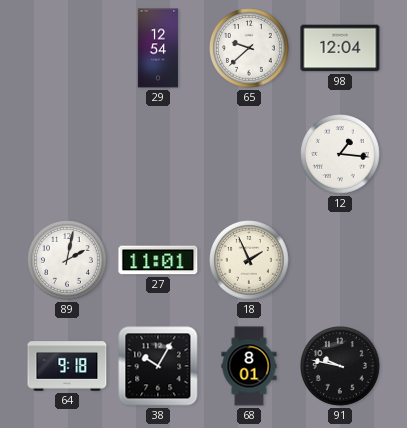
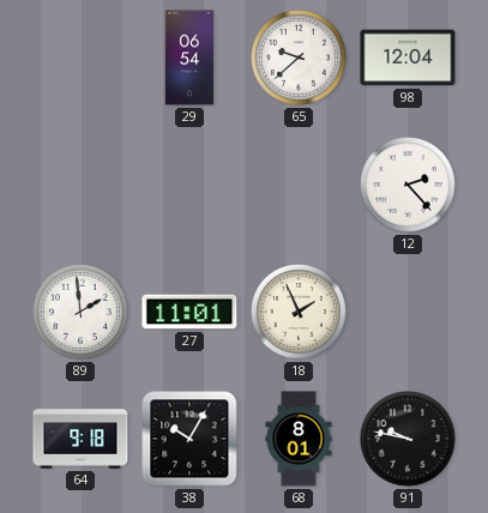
29: 12:54 -> 06:54 (189, 58)
12: 1:16 -> 2:23 (409, 186)
89: 2:02 -> 1:59 (82, 313)
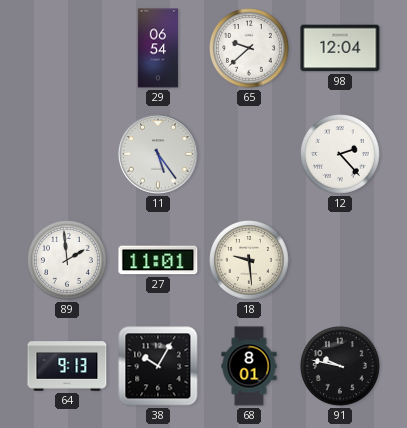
11: none -> 5:24 (158, 154)
18: 1:56 -> 9:29 (250, 261)
64: 9:18 -> 9:13 (67, 366)
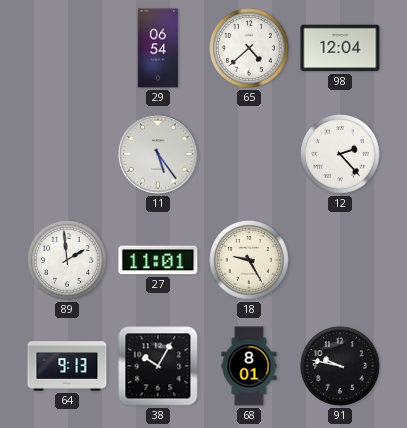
65: 9:38 -> 4:38 (250, 49)
18: 9:29 -> 9:25 (250, 261)
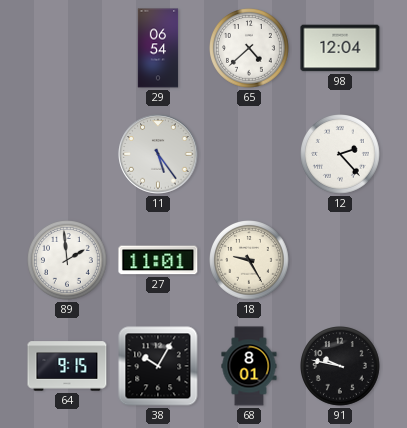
64: 9:13 -> 9:15 (67, 366)
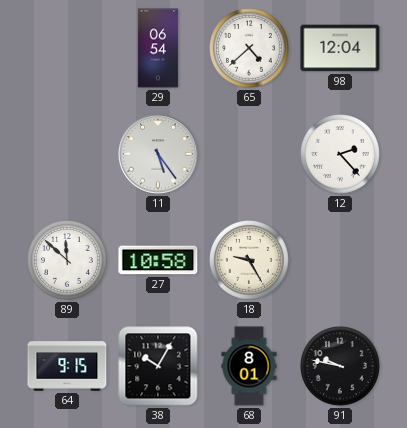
89: 1:59 -> 11:52 (68, 261)
27: 11:01 -> 10:58 (158, 260)
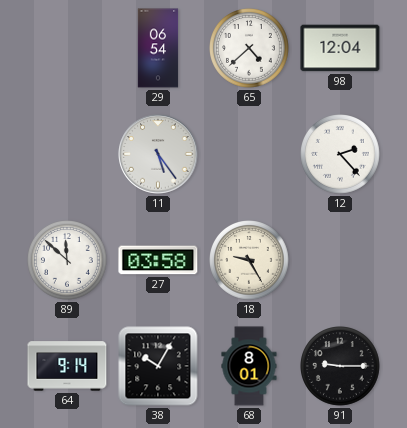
27: 10:58 -> 03:58 (158, 260)
64: 9:15 -> 9:14 (67, 366)
91: 9:47 -> 9:15 (341, 367)
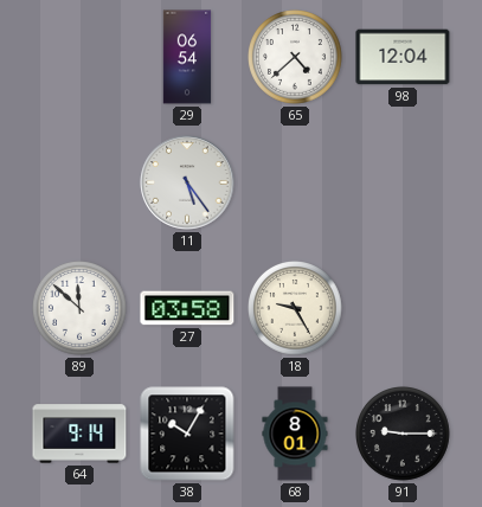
12: 2:23 -> none (341, 155)
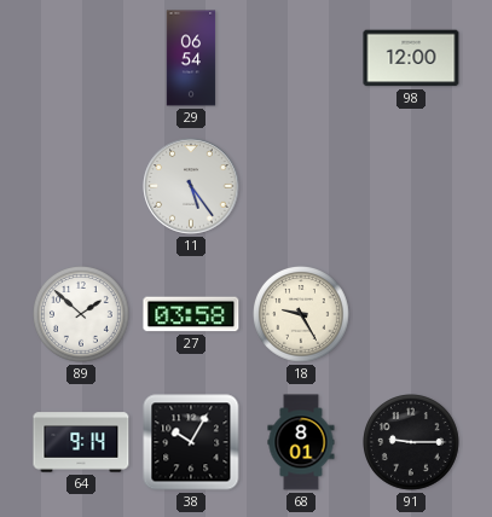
65: 4:38 -> none (296, 58)
98: 12:04 -> 12:00 (411, 58)
89: 11:52 -> 1:52 (82, 315)
